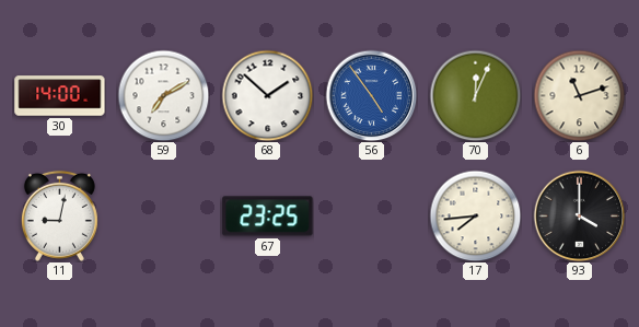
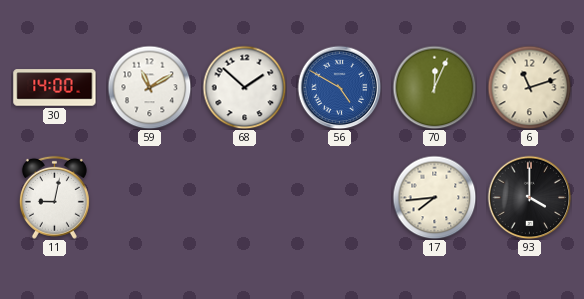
59: 7:10 -> 11:10 (149, 87)
56: 4:54 -> 4:50 (339, 87)
67: 23:25 -> none (268, 217)
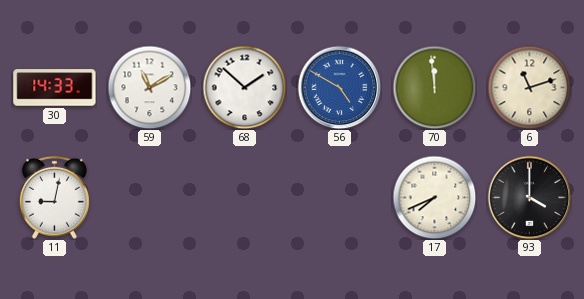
30: 14:00 -> 14:33 (55, 88)
70: 12:04 -> 11:59 (434, 87)
17: 7:44 -> 7:41 (434, 197)
